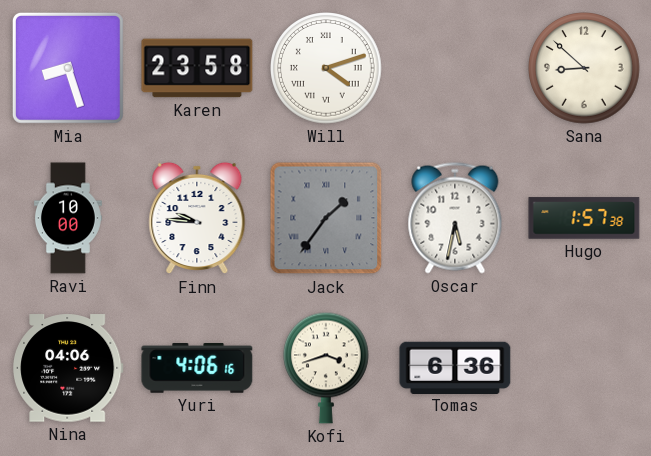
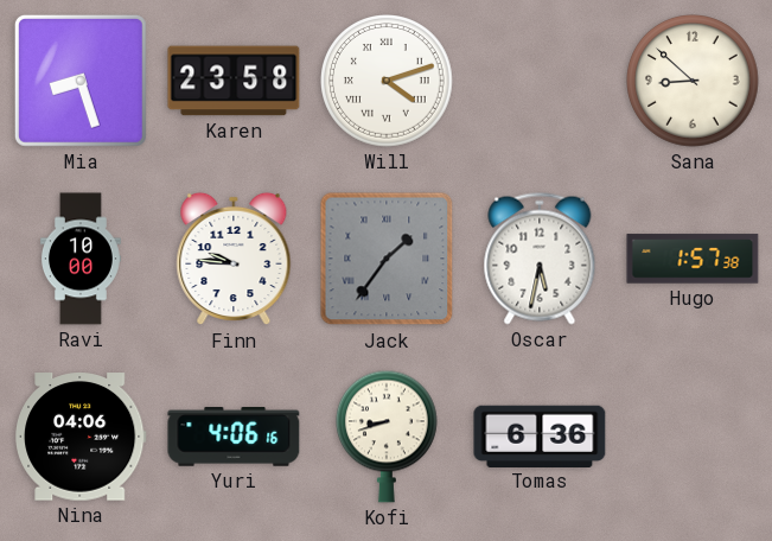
Kofi: 3:42 -> 8:42 (387, 437)
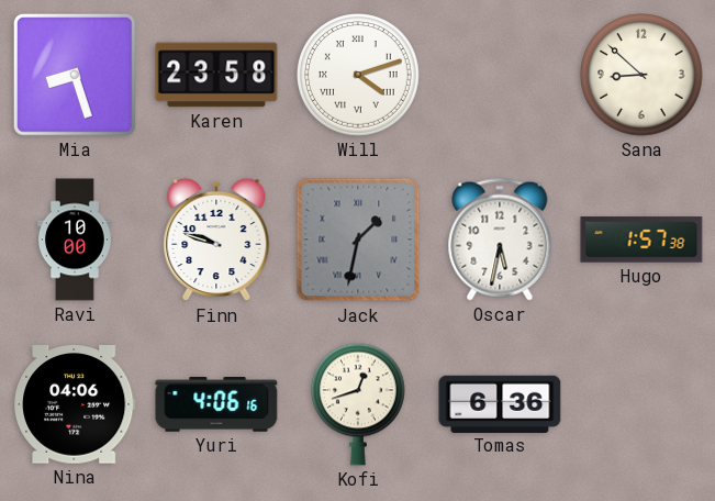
Finn: 9:46 -> 9:48 (216, 240)
Jack: 1:36 -> 1:32 (358, 240)
Kofi: 8:42 -> 12:42 (358, 404)
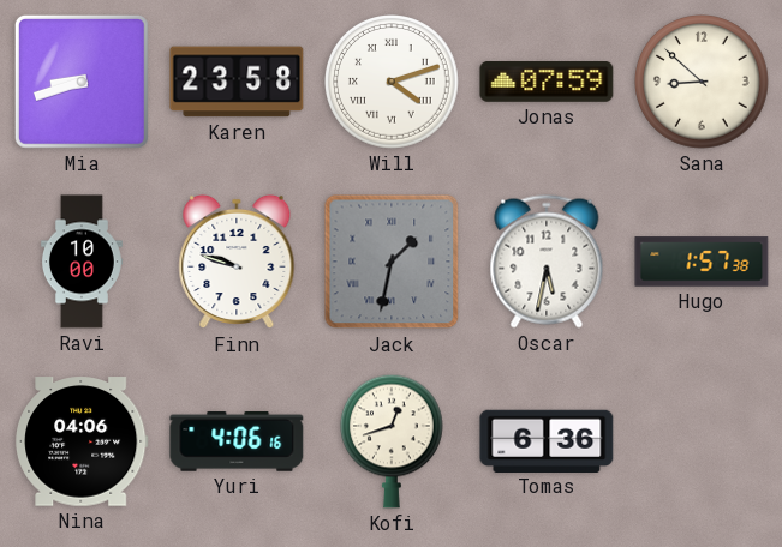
Mia: 8:27 -> 8:42 (82, 82)
Jonas: none -> 07:59 (547, 83)
